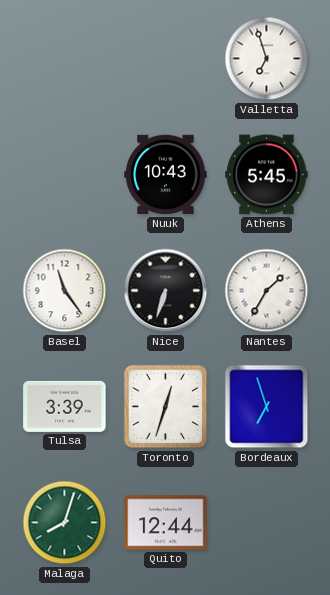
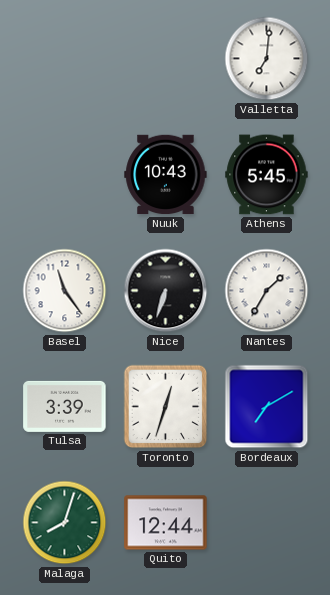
Valletta: 6:57 -> 7:01 (267, 59)
Bordeaux: 6:57 -> 7:10 (267, 407)
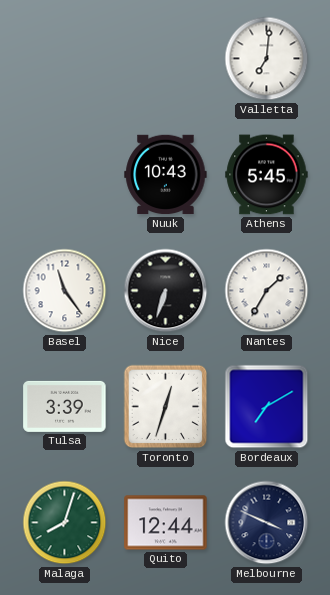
Melbourne: none -> 3:49 (267, 523)
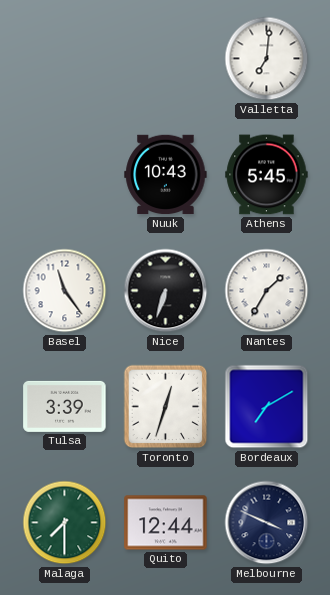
Malaga: 8:03 -> 7:30 (65, 523)
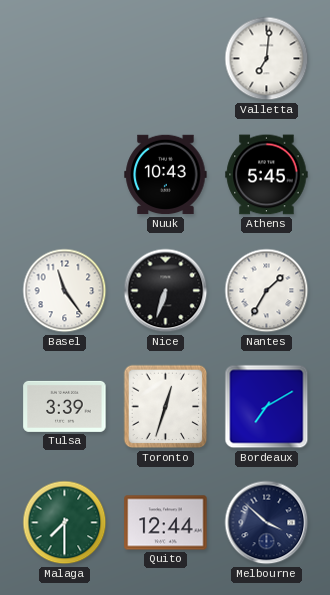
Melbourne: 3:49 -> 3:52 (267, 523)
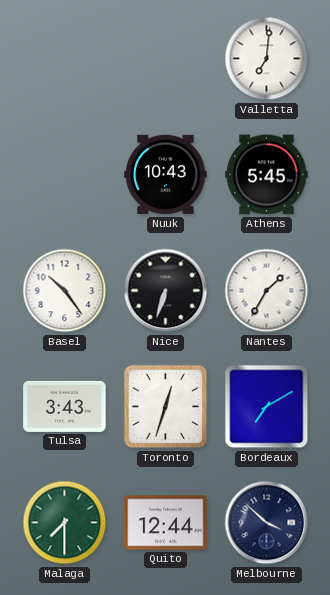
Basel: 11:24 -> 10:24 (65, 291)
Tulsa: 3:39 -> 3:43 (65, 406)
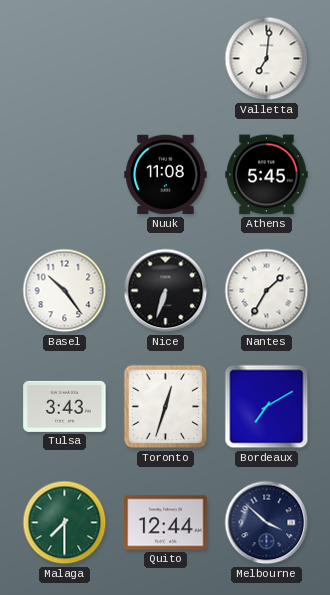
Nuuk: 10:43 -> 11:08 (166, 175)
